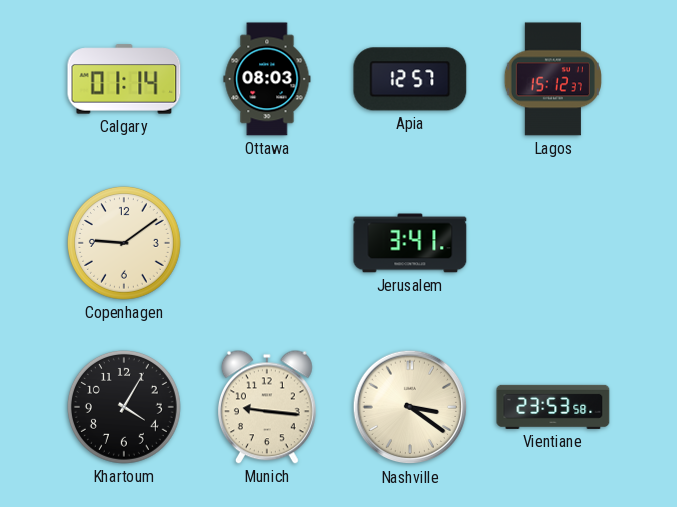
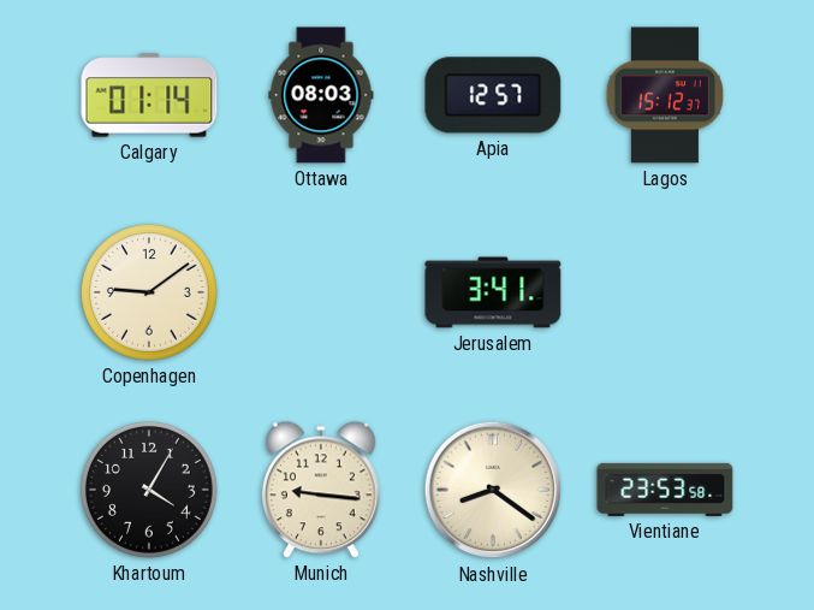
Nashville: 3:21 -> 8:21 (493, 490)
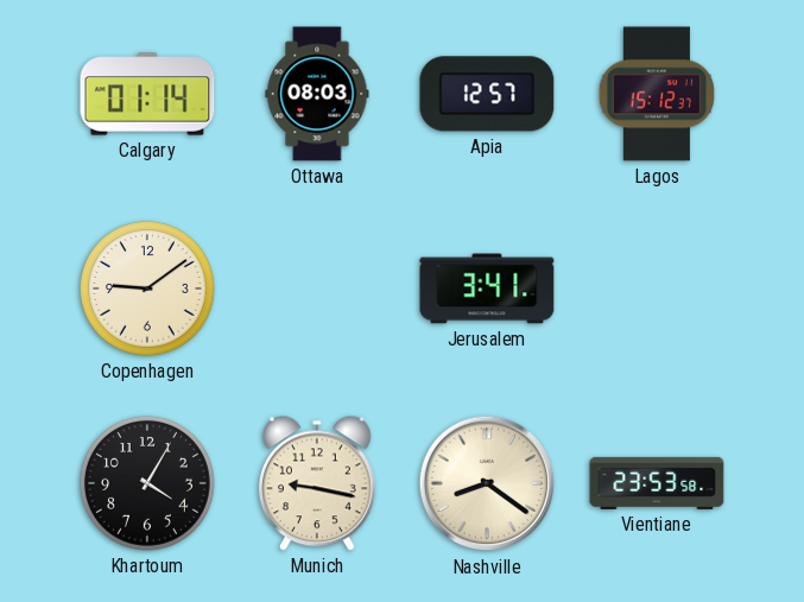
Munich: 9:16 -> 9:17 (317, 483)
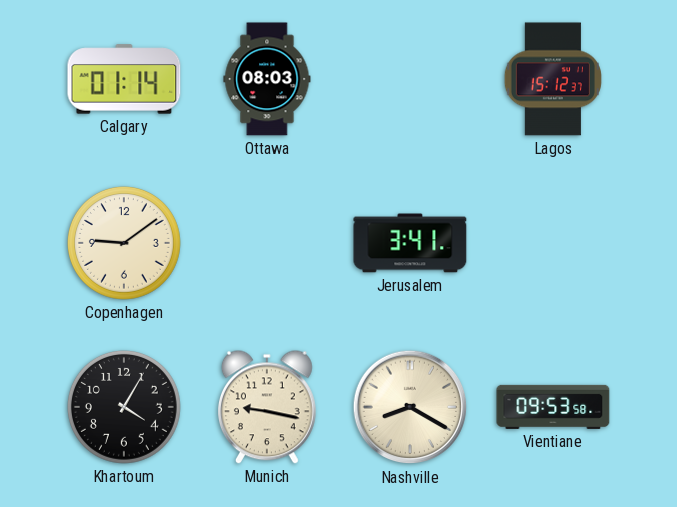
Apia: 12:57 -> none (487, 94)
Nashville: 8:21 -> 8:20 (410, 407)
Vientiane: 23:53 -> 09:53 (553, 407)
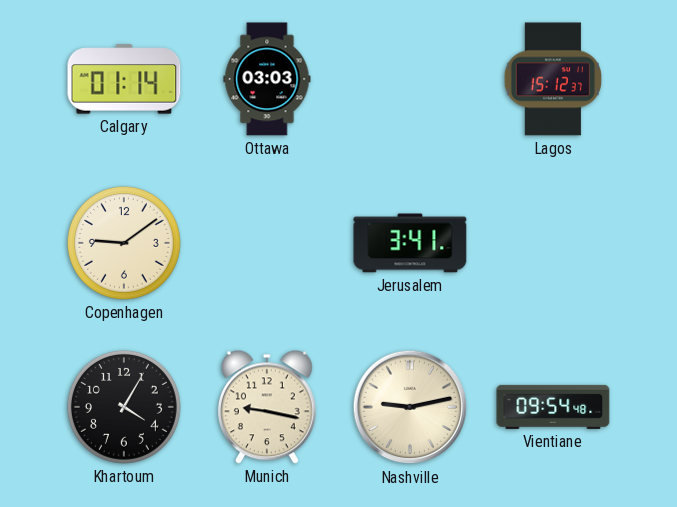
Ottawa: 08:03 -> 03:03 (267, 79)
Nashville: 8:20 -> 9:13 (410, 407)
Vientiane: 09:53 -> 09:54 (553, 407)
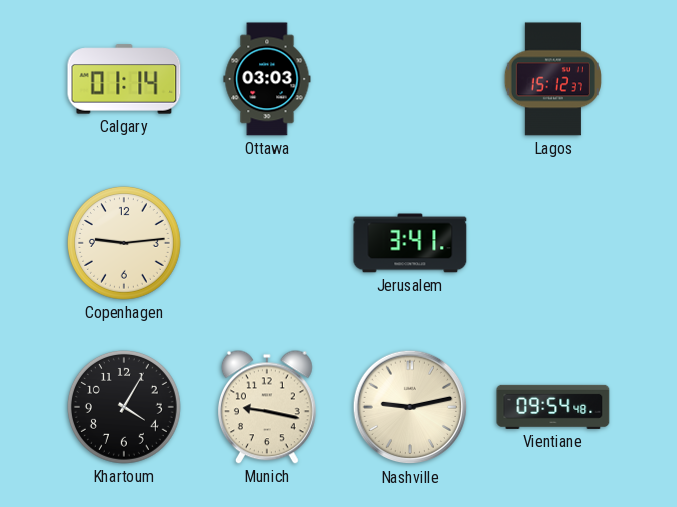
Copenhagen: 9:09 -> 9:14 (124, 243)
